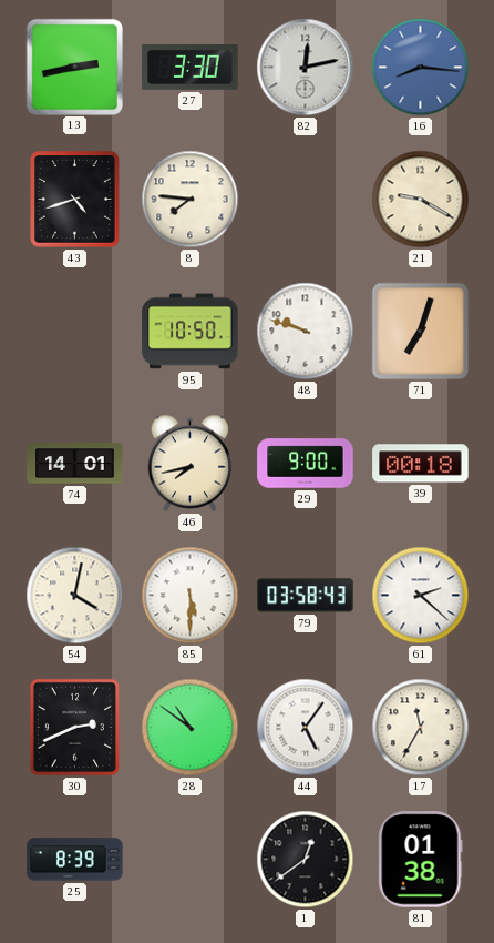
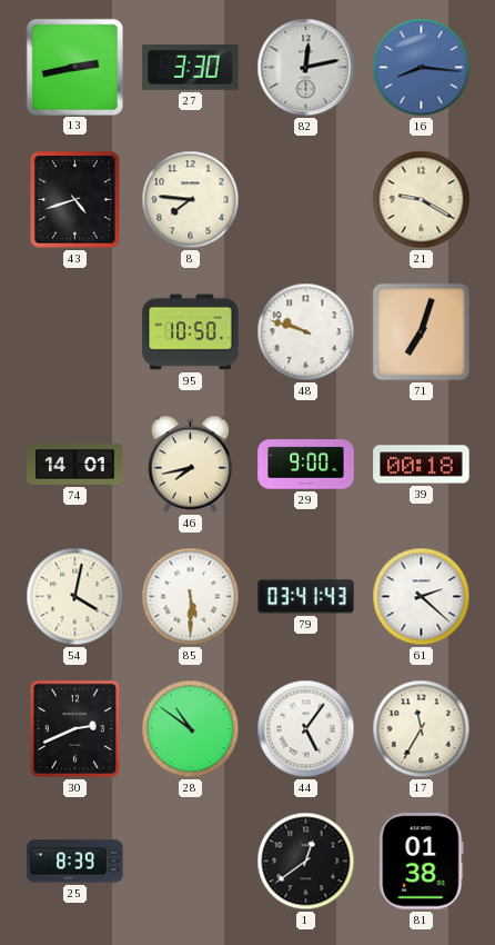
79: 03:58 -> 03:41 (306, 597)
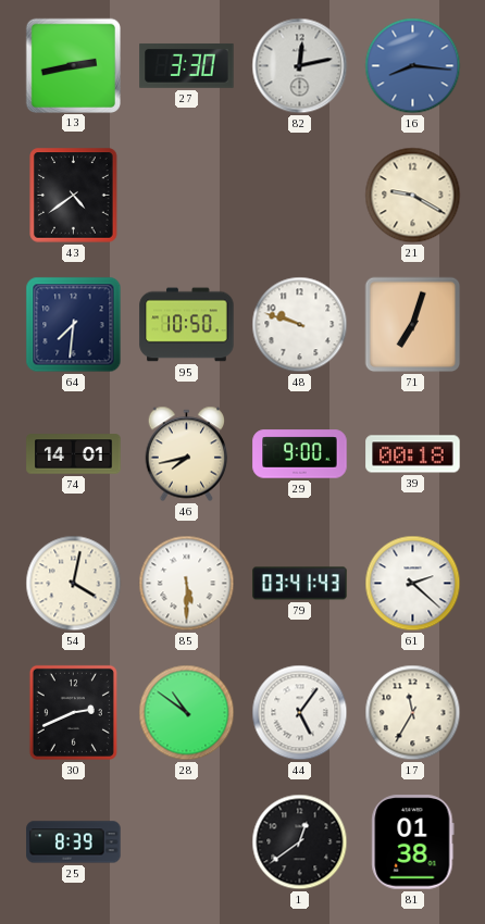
43: 4:42 -> 4:39 (74, 196)
8: 7:46 -> none (191, 200)
64: none -> 7:31 (74, 325)
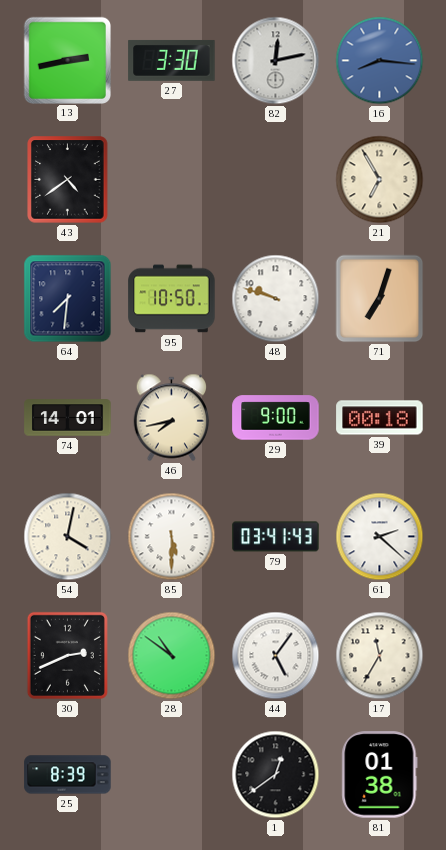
21: 9:20 -> 6:55 (380, 180)
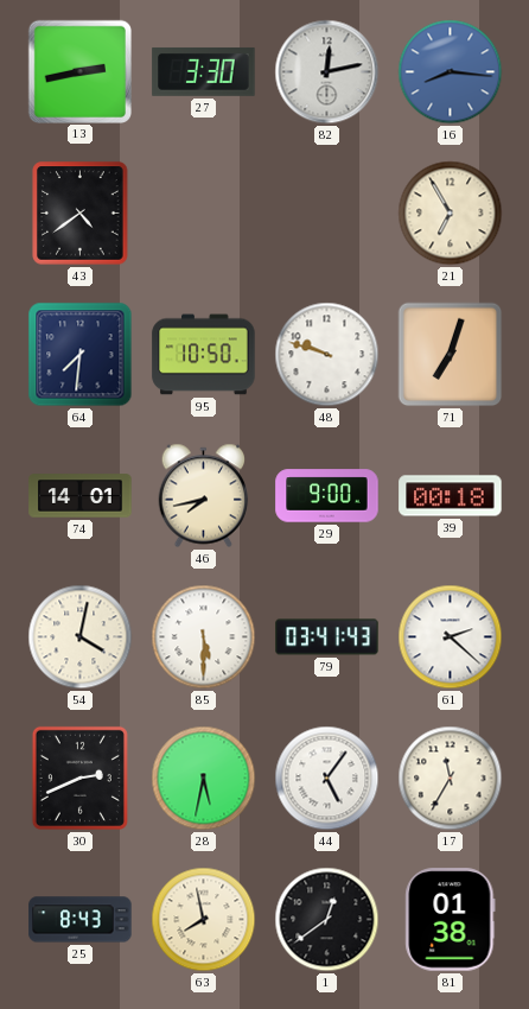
28: 10:51 -> 5:32 (204, 779)
25: 8:39 -> 8:43 (81, 920)
63: none -> 7:58 (204, 920)
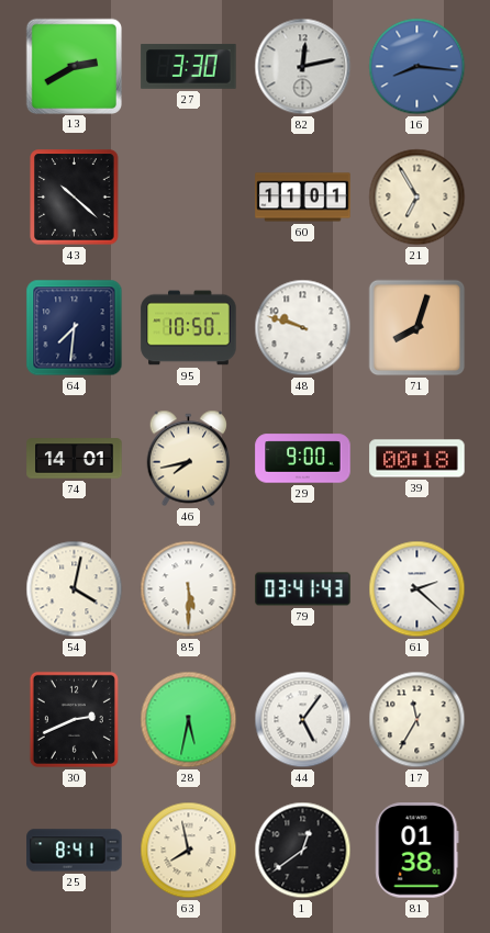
13: 2:43 -> 2:40 (74, 66)
43: 4:39 -> 10:22 (75, 198)
60: none -> 11:01 (303, 198)
71: 7:03 -> 8:03 (417, 328)
25: 8:43 -> 8:41 (75, 851)
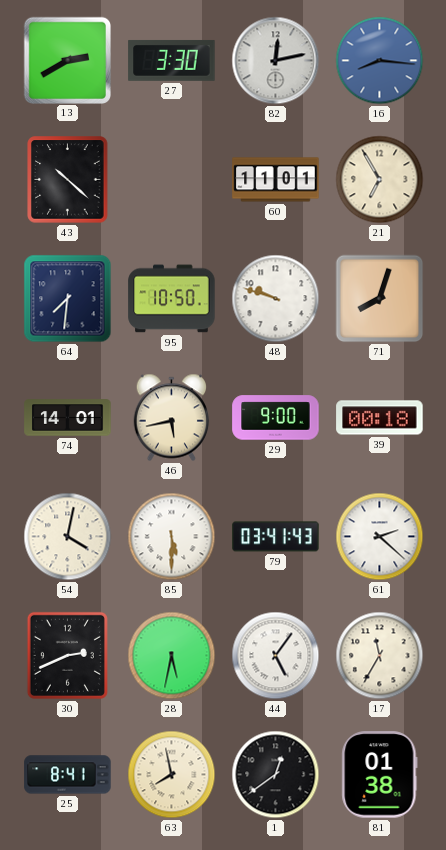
46: 7:43 -> 5:43 (172, 418)
